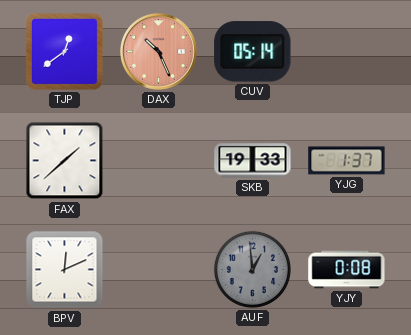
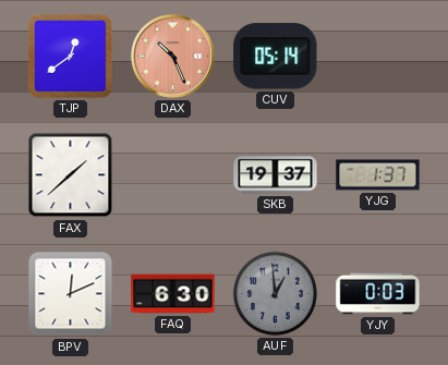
SKB: 19:33 -> 19:37 (276, 175)
FAQ: none -> 6:30 (173, 294)
YJY: 0:08 -> 0:03 (378, 294)
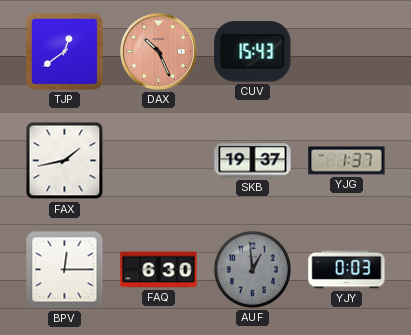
CUV: 05:14 -> 15:43 (253, 52)
FAX: 1:38 -> 1:43 (65, 161)
BPV: 12:11 -> 12:15 (65, 270)
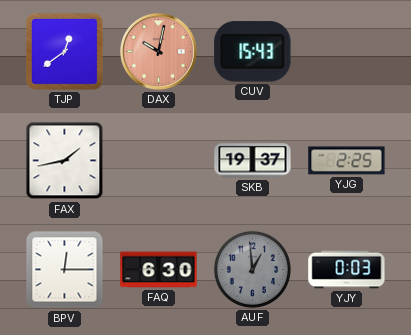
DAX: 10:26 -> 10:02 (159, 52)
YJG: 1:37 -> 2:25 (347, 161)
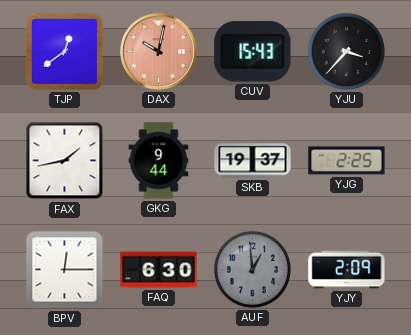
YJU: none -> 3:37 (346, 51)
GKG: none -> 9:44 (159, 161)
YJY: 0:03 -> 2:09 (347, 270)
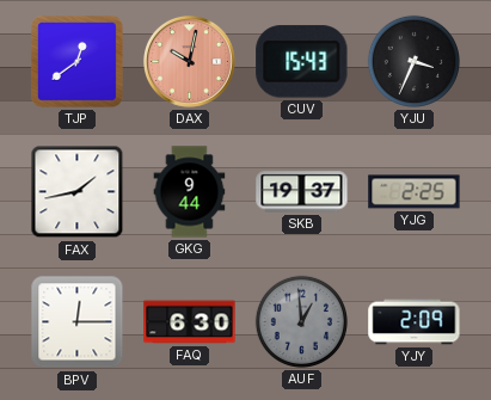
YJU: 3:37 -> 3:34 (413, 61)
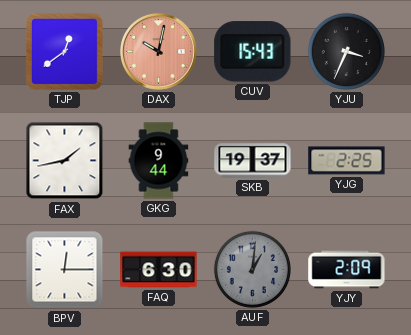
AUF: 12:59 -> 1:01 (252, 269)
